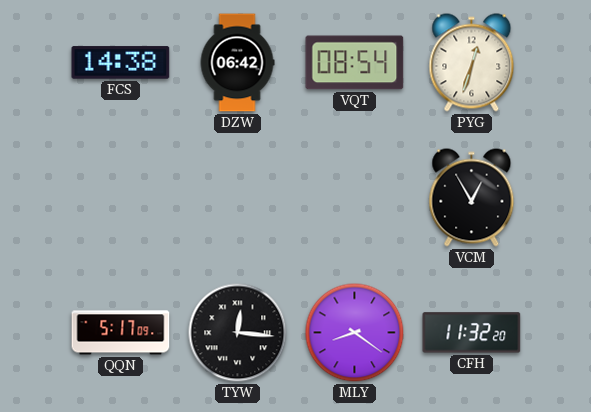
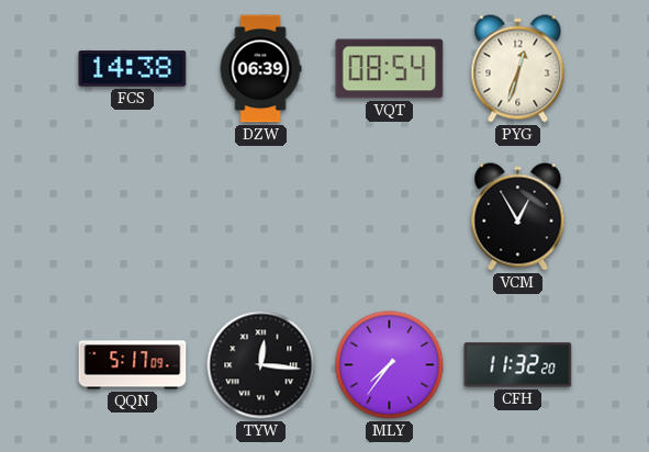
DZW: 06:42 -> 06:39 (260, 69)
MLY: 8:21 -> 7:36 (390, 365)
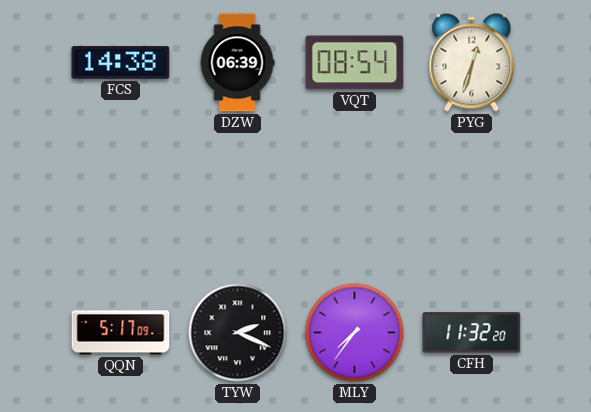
VCM: 12:55 -> none (518, 217)
TYW: 12:16 -> 2:19 (238, 333)
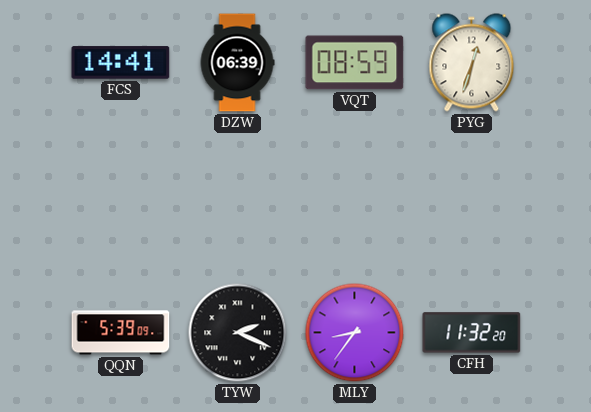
FCS: 14:38 -> 14:41 (121, 63)
VQT: 08:54 -> 08:59 (355, 63)
QQN: 5:17 -> 5:39 (121, 333)
MLY: 7:36 -> 8:36 (355, 333)
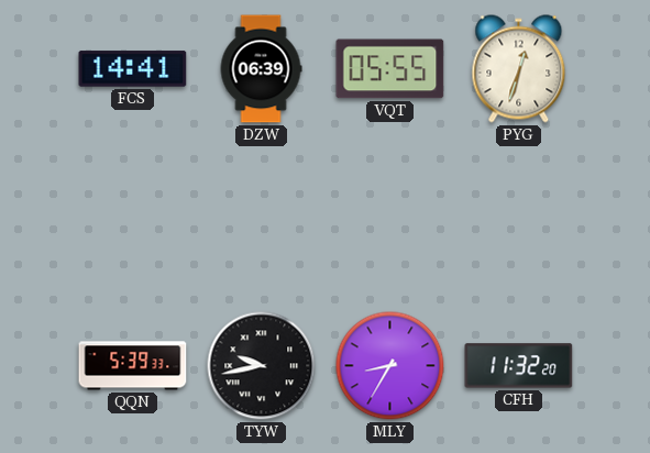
VQT: 08:59 -> 05:55 (390, 69)
QQN: 5:39:09 -> 5:39:33 (133, 366)
TYW: 2:19 -> 9:43 (262, 366)
MLY: 8:36 -> 8:35 (390, 366)
